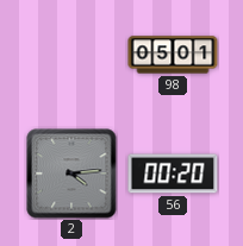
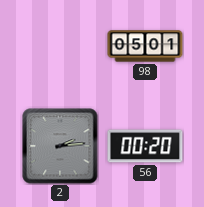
2: 4:14 -> 2:14 (60, 146)
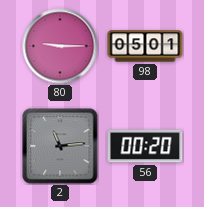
80: none -> 9:15 (60, 46)
2: 2:14 -> 11:14 (60, 146)
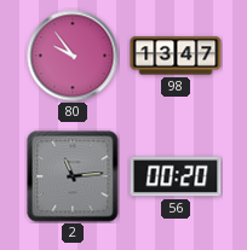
80: 9:15 -> 9:54 (73, 56)
98: 05:01 -> 13:47 (176, 56)
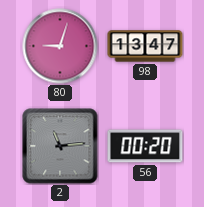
80: 9:54 -> 9:03 (60, 46)
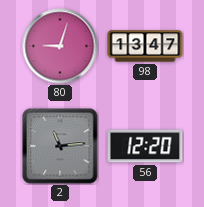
56: 00:20 -> 12:20 (145, 146)
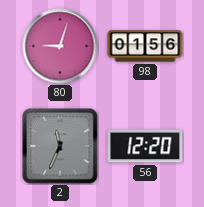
98: 13:47 -> 01:56 (145, 46)
2: 11:14 -> 11:34 (60, 146)
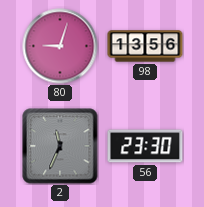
98: 01:56 -> 13:56 (145, 46)
56: 12:20 -> 23:30 (145, 146)
